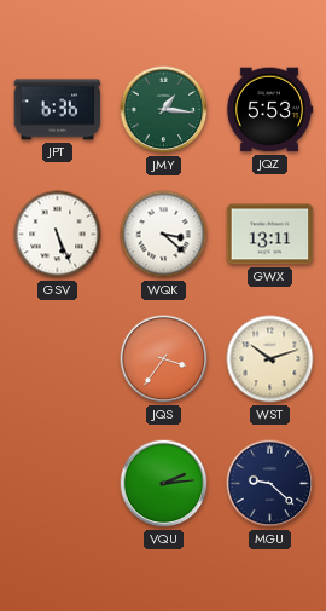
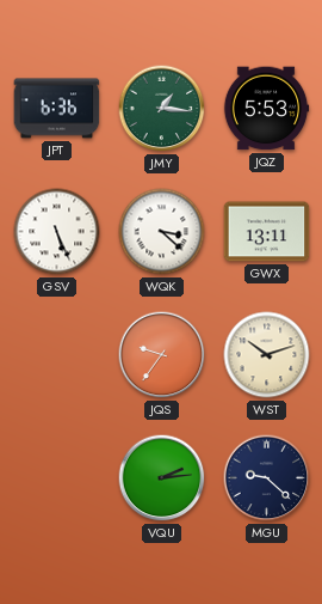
JQS: 3:36 -> 9:36 (162, 355)
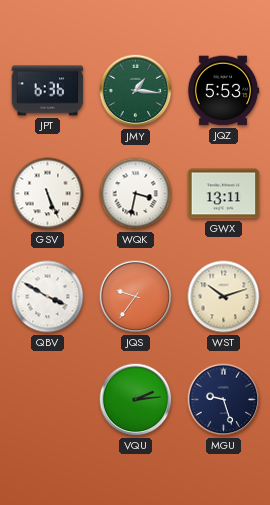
WQK: 3:22 -> 3:32 (136, 194)
QBV: none -> 3:50 (48, 297)
MGU: 9:22 -> 9:27 (224, 400)
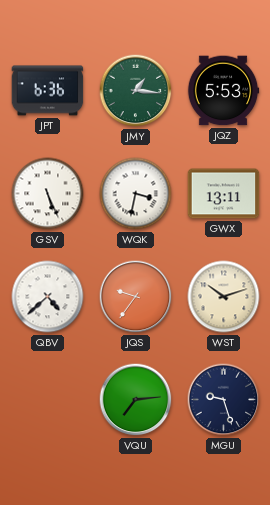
QBV: 3:50 -> 4:38 (48, 297)
VQU: 2:14 -> 7:14 (136, 400)
